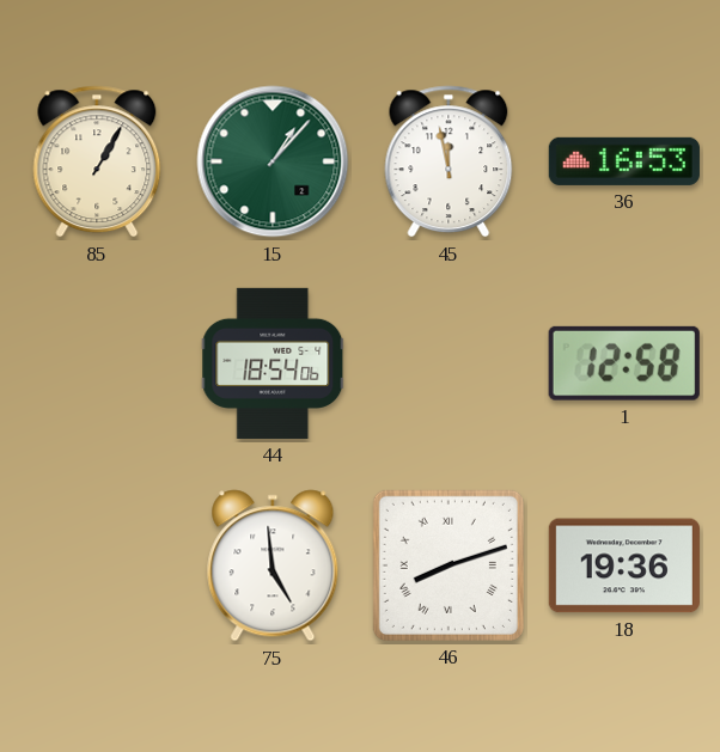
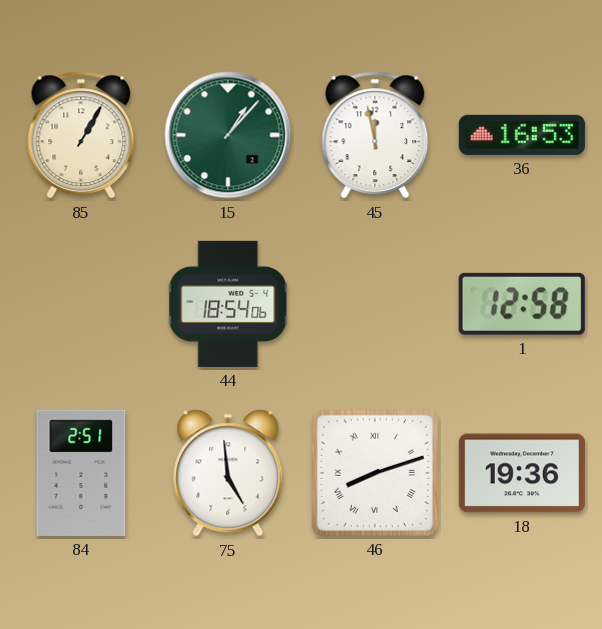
84: none -> 2:51 (81, 473)
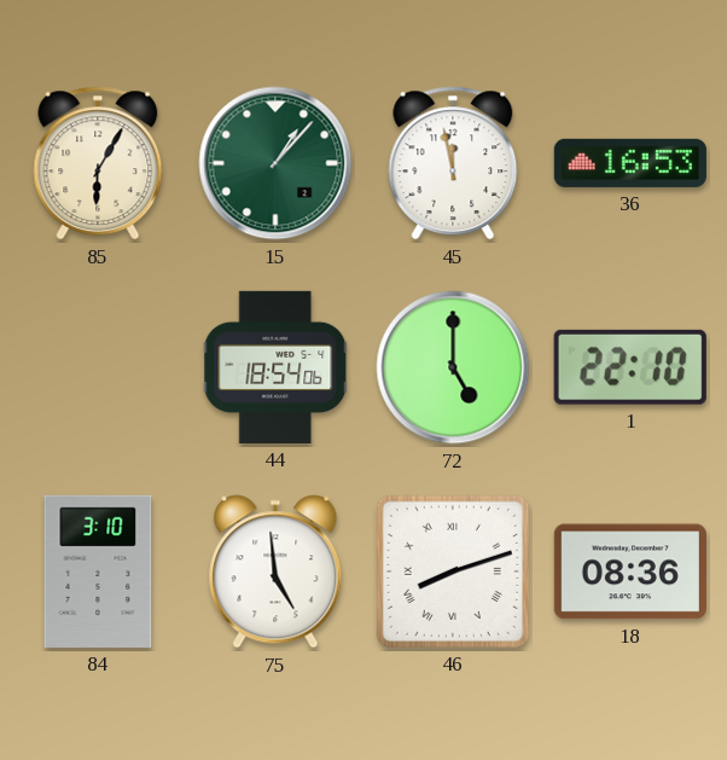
85: 1:05 -> 6:05 (98, 163)
72: none -> 5:00 (453, 367)
1: 12:58 -> 22:10 (630, 367)
84: 2:51 -> 3:10 (98, 572)
18: 19:36 -> 08:36 (630, 572)
